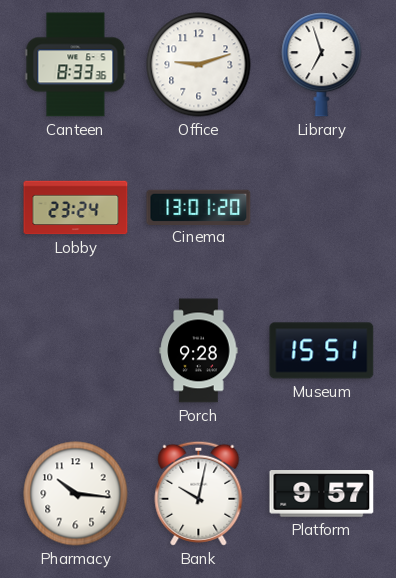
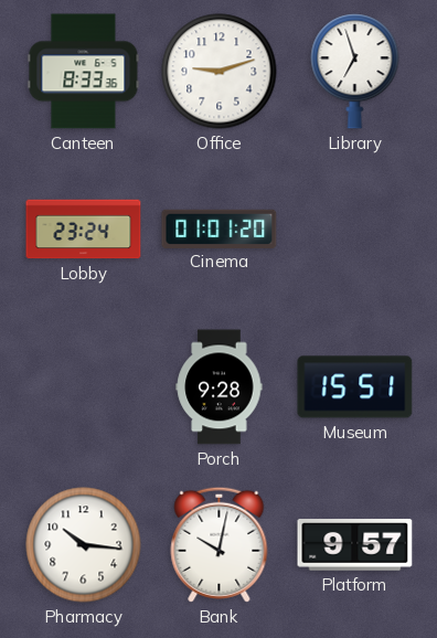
Cinema: 13:01 -> 01:01 (220, 228)
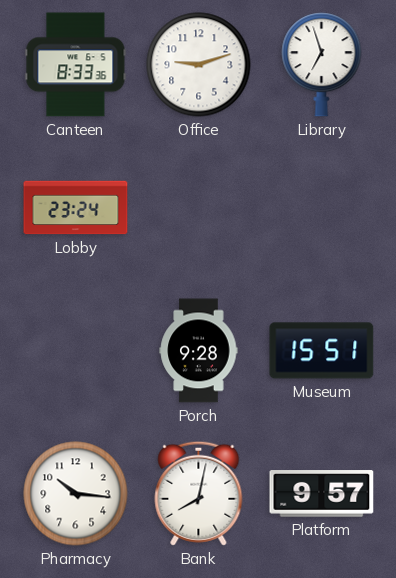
Cinema: 01:01 -> none (220, 228)
Bank: 10:02 -> 8:02 (199, 493)
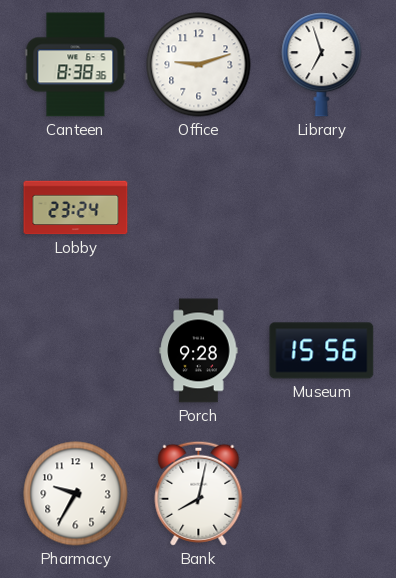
Canteen: 8:33 -> 8:38 (76, 65)
Museum: 15:51 -> 15:56 (322, 351)
Pharmacy: 10:16 -> 9:35 (76, 494)
Platform: 9:57 -> none (322, 494)
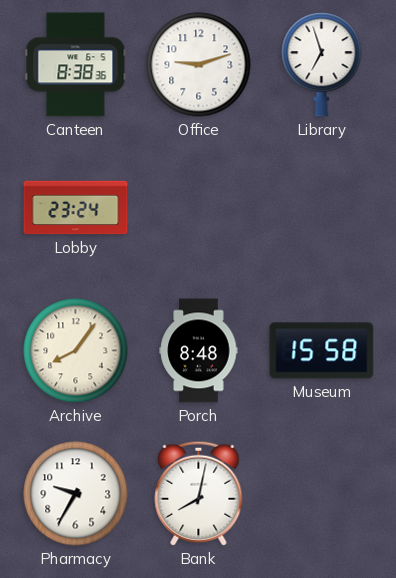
Archive: none -> 8:06 (76, 351)
Porch: 9:28 -> 8:48 (199, 351)
Museum: 15:56 -> 15:58 (322, 351)
